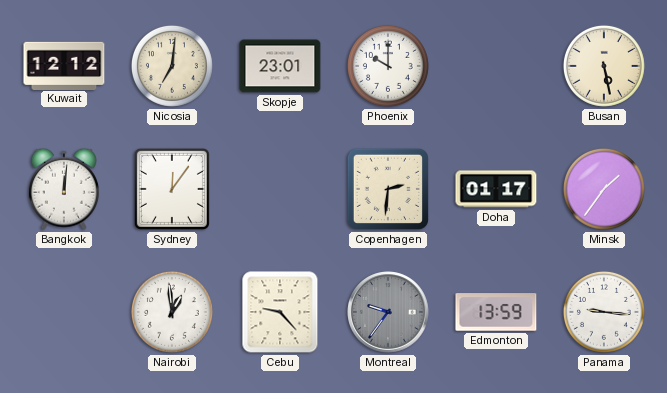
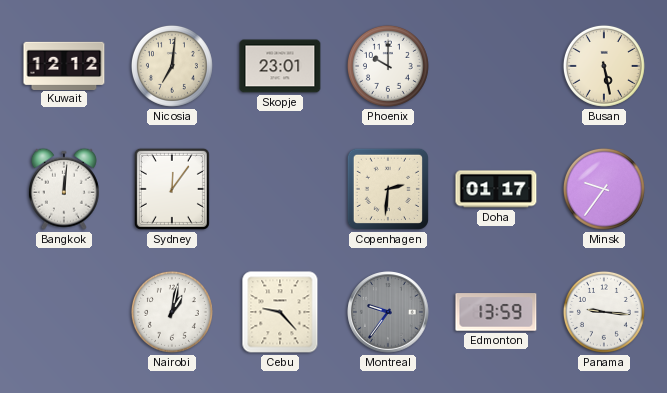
Minsk: 1:36 -> 9:36 (604, 189)
Nairobi: 12:59 -> 1:02 (172, 312)
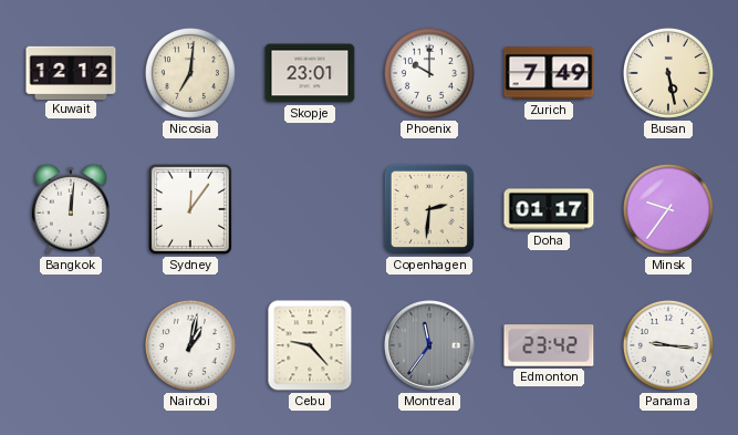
Zurich: none -> 7:49 (549, 73)
Montreal: 9:36 -> 11:36 (429, 345)
Edmonton: 13:59 -> 23:42 (549, 345)
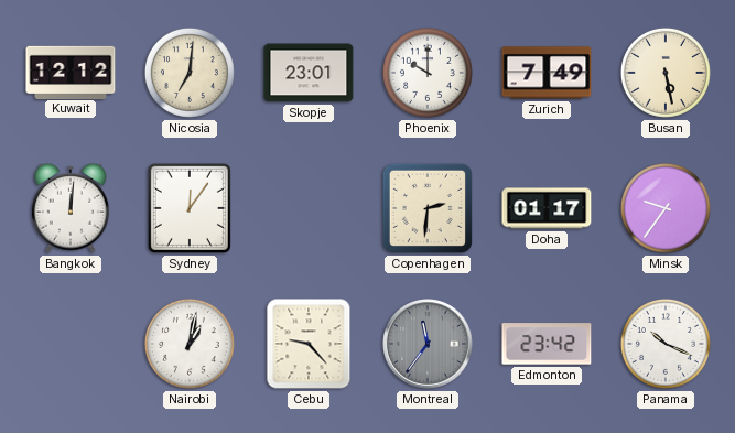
Panama: 9:16 -> 10:19 (666, 344)
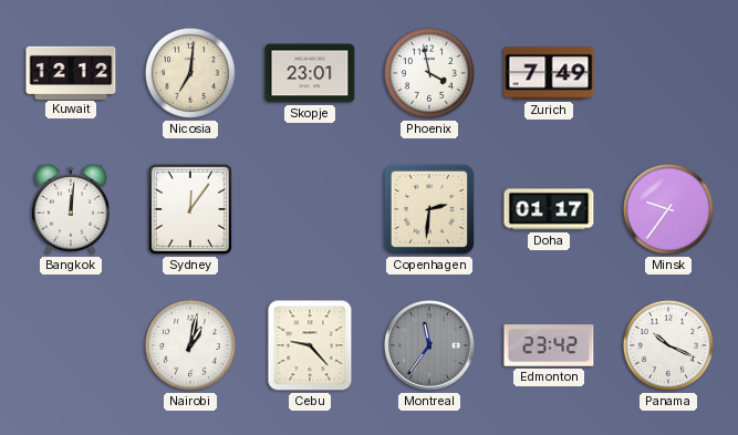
Phoenix: 10:00 -> 3:58 (429, 73)
Busan: 5:28 -> none (666, 73)
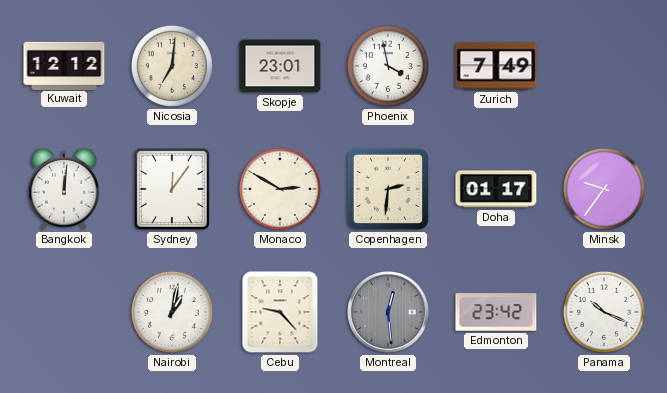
Monaco: none -> 2:50 (280, 189)
Montreal: 11:36 -> 12:29 (388, 312)
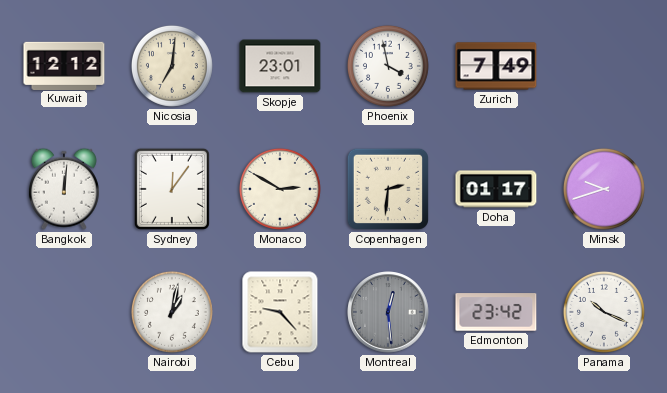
Minsk: 9:36 -> 9:42 (604, 189)
